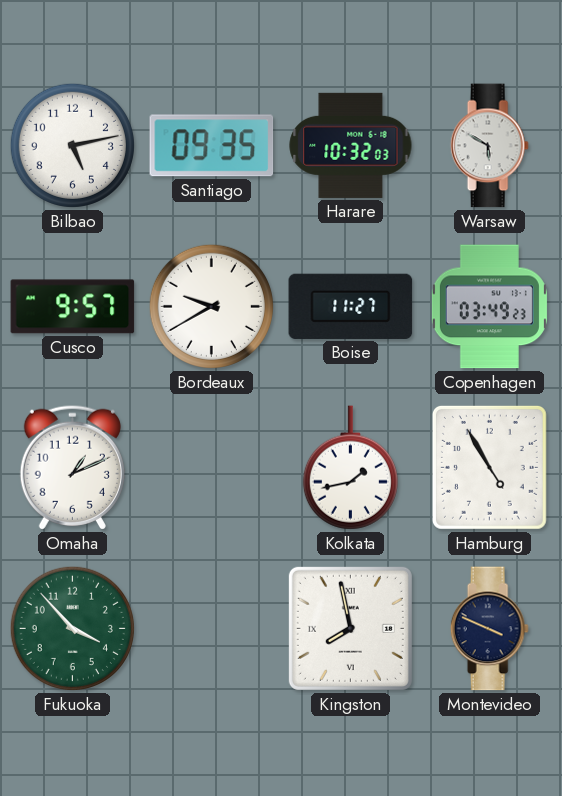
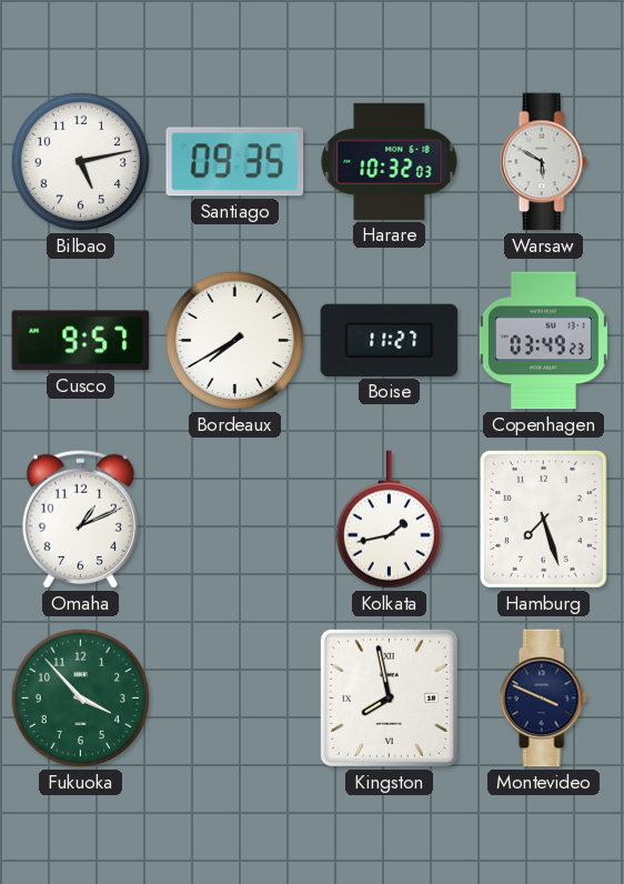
Bordeaux: 9:40 -> 7:40 (234, 340)
Hamburg: 4:55 -> 7:27 (543, 519)
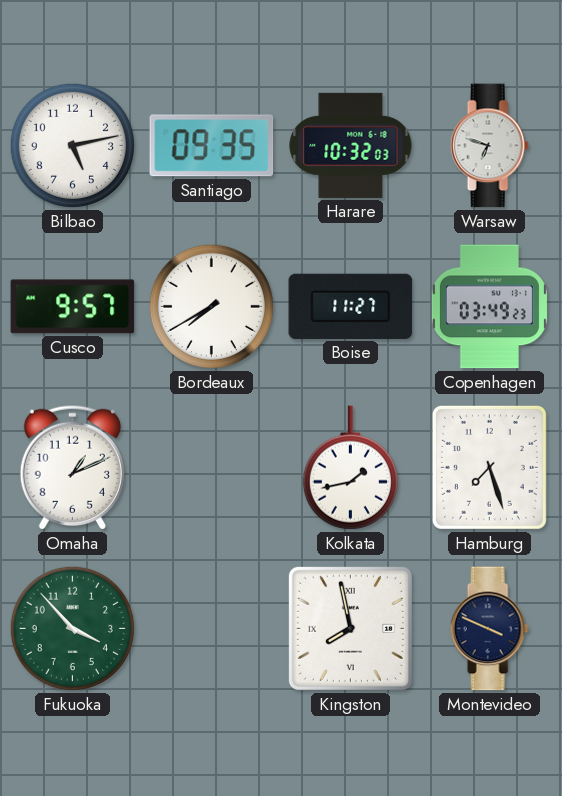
Warsaw: 5:50 -> 6:48 (489, 146)
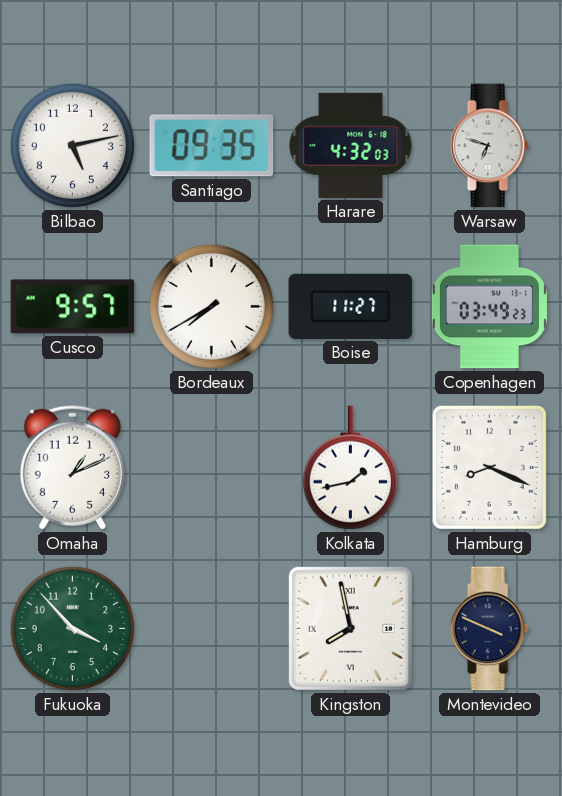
Harare: 10:32 -> 4:32 (351, 145)
Hamburg: 7:27 -> 8:19 (489, 467)
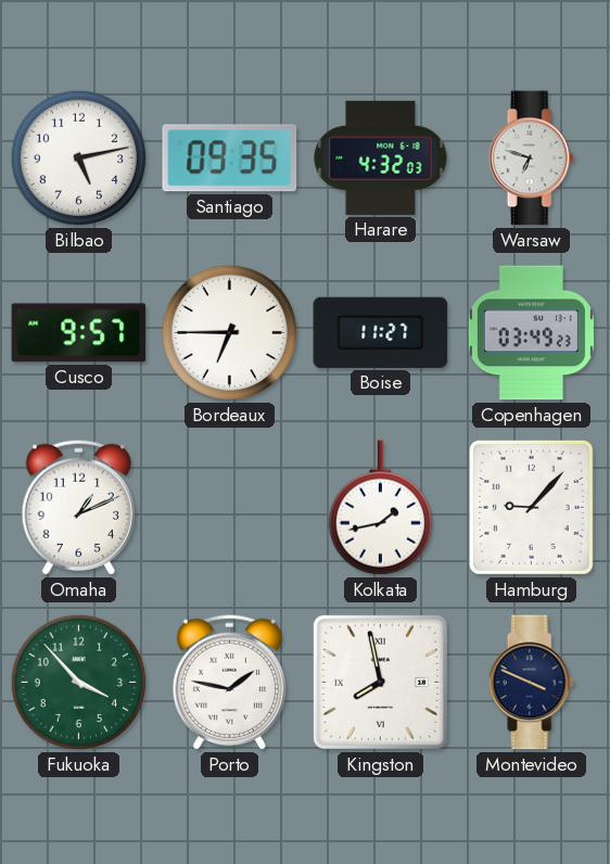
Bordeaux: 7:40 -> 6:45 (229, 332)
Hamburg: 8:19 -> 9:07 (531, 507)
Porto: none -> 1:47 (229, 682)
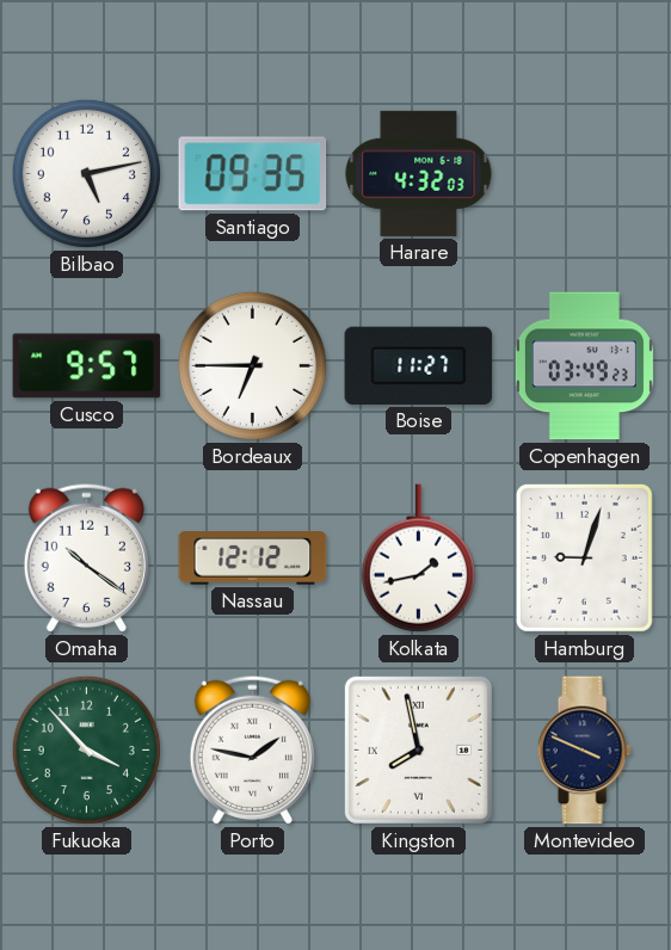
Warsaw: 6:48 -> none (531, 158)
Omaha: 1:11 -> 10:21 (86, 557)
Nassau: none -> 12:12 (253, 559)
Hamburg: 9:07 -> 9:03 (584, 557)
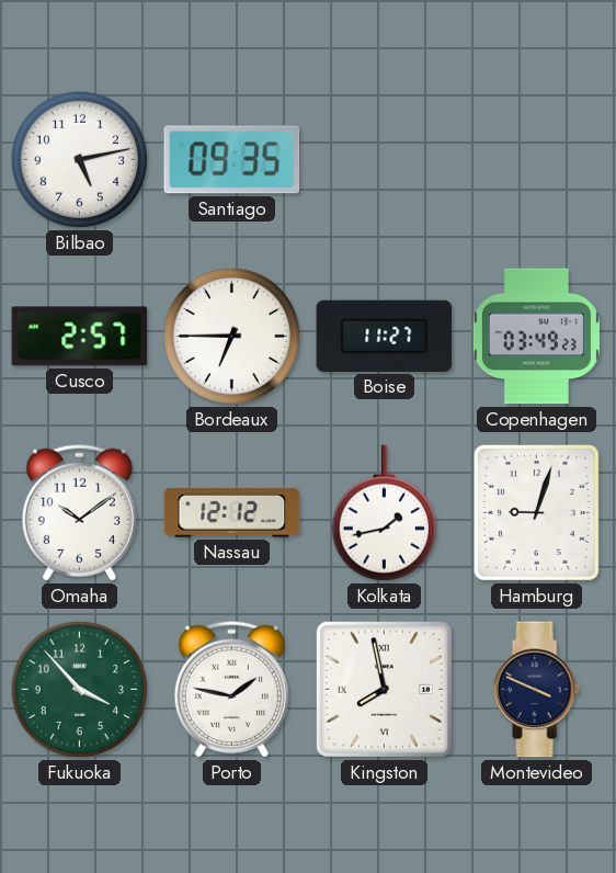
Harare: 4:32 -> none (419, 173)
Cusco: 9:57 -> 2:57 (80, 337)
Omaha: 10:21 -> 10:09 (79, 512)
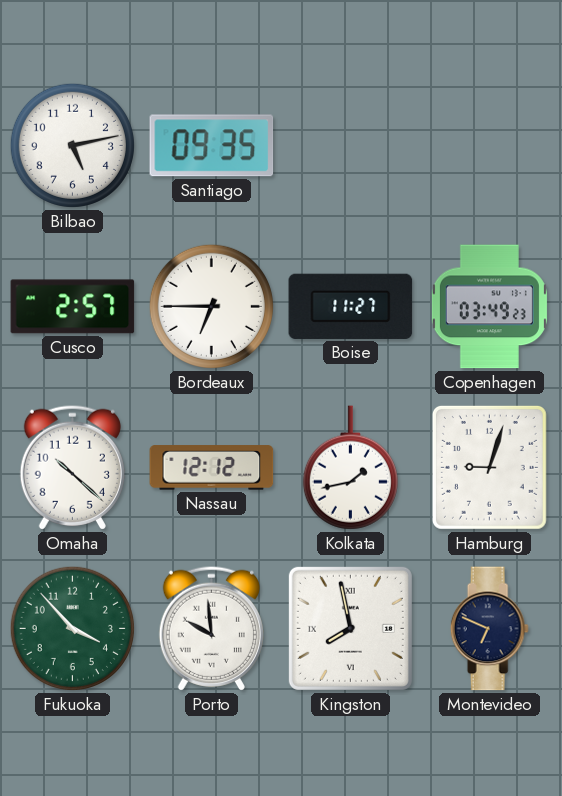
Omaha: 10:09 -> 10:22 (72, 467)
Porto: 1:47 -> 9:59 (211, 628)
Montevideo: 3:49 -> 6:49 (489, 629)
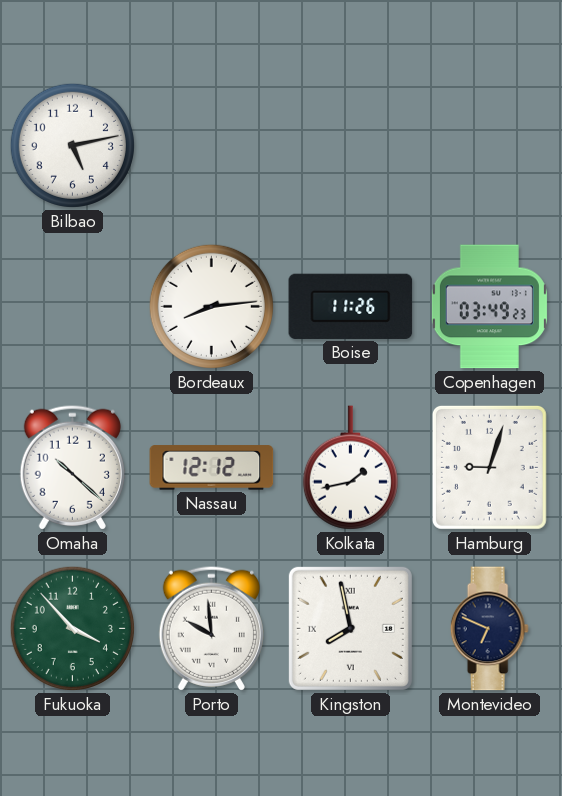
Santiago: 09:35 -> none (212, 146)
Cusco: 2:57 -> none (73, 307)
Bordeaux: 6:45 -> 8:14 (211, 306)
Boise: 11:27 -> 11:26 (351, 306)
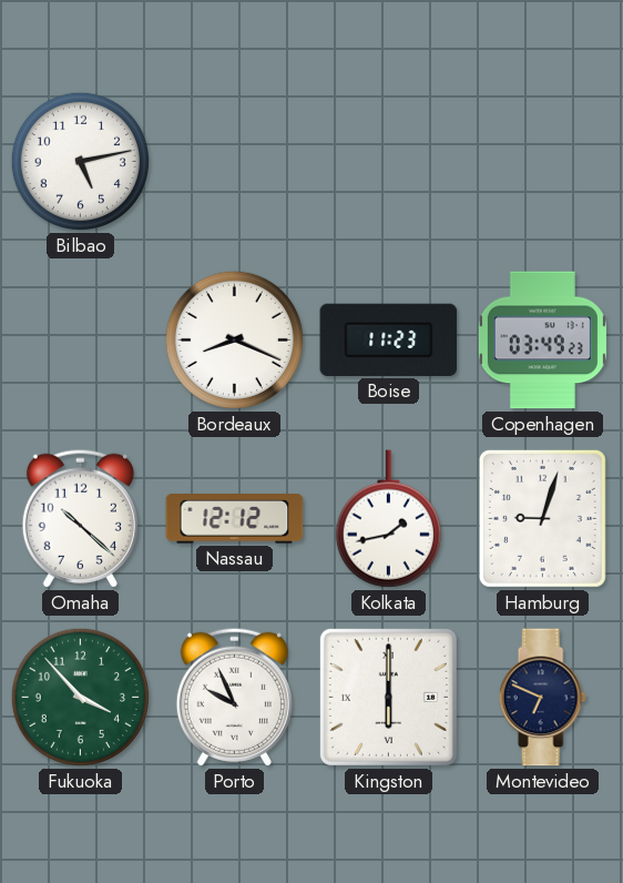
Bordeaux: 8:14 -> 8:19 (234, 339)
Boise: 11:26 -> 11:23 (389, 339)
Porto: 9:59 -> 9:56 (234, 697)
Kingston: 7:58 -> 6:00 (388, 697)
